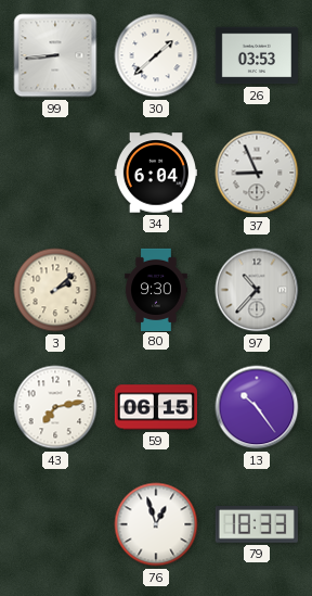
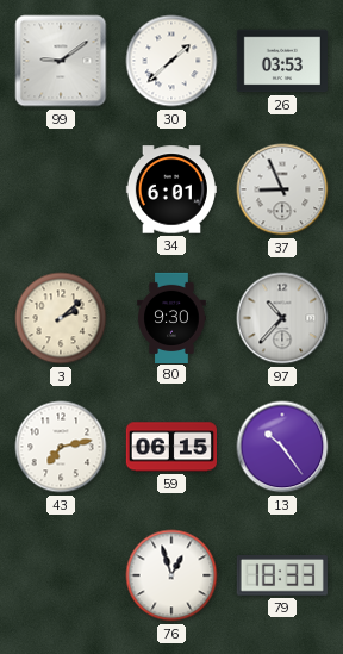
99: 8:44 -> 9:09 (61, 61)
34: 6:04 -> 6:01 (170, 189)
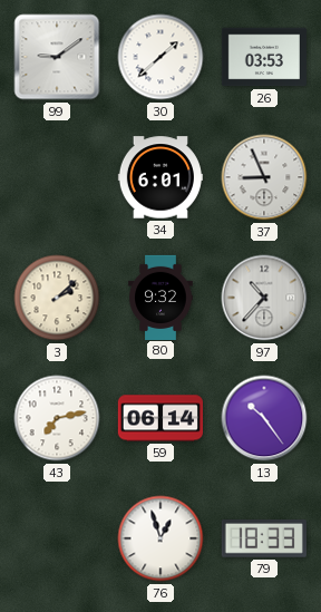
80: 9:30 -> 9:32 (160, 297)
59: 06:15 -> 06:14 (159, 418)
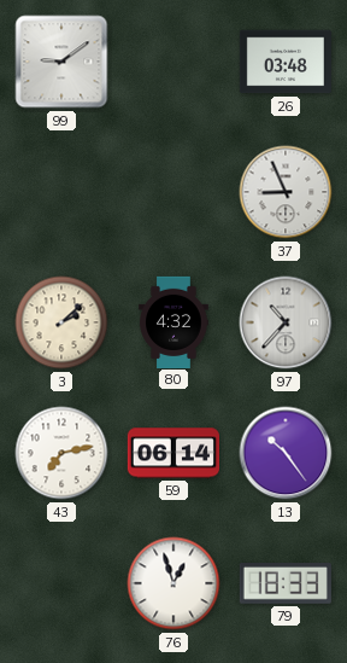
30: 1:38 -> none (160, 57)
26: 03:53 -> 03:48 (284, 62)
34: 6:01 -> none (159, 177)
80: 9:32 -> 4:32 (173, 321)
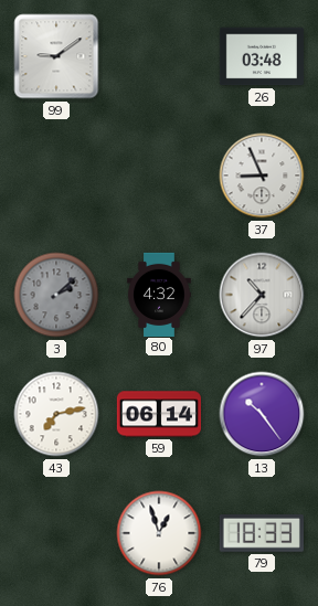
3 dial: cream -> grey (56, 295)
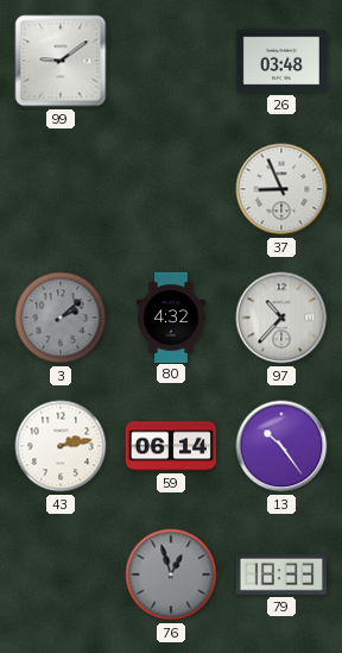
43: 7:13 -> 2:13 (61, 446)
76 dial: white -> grey (171, 574)
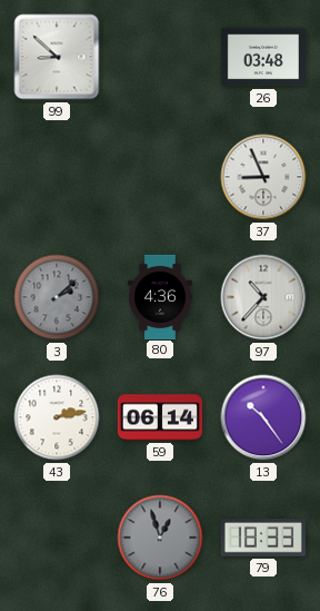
99: 9:09 -> 8:52 (57, 57)
80: 4:32 -> 4:36 (160, 296)
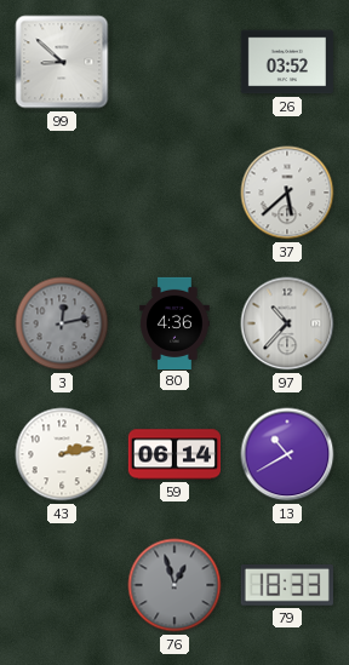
26: 03:48 -> 03:52 (286, 62)
37: 8:56 -> 5:38 (287, 193)
3: 2:08 -> 12:13 (62, 323)
13: 10:24 -> 10:40 (287, 454)
